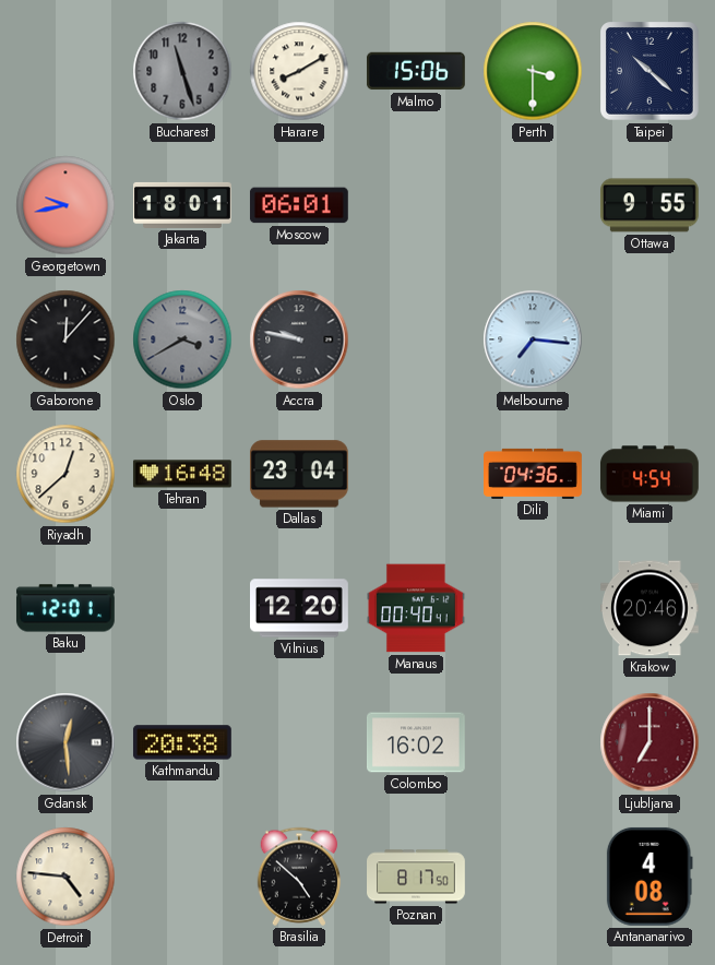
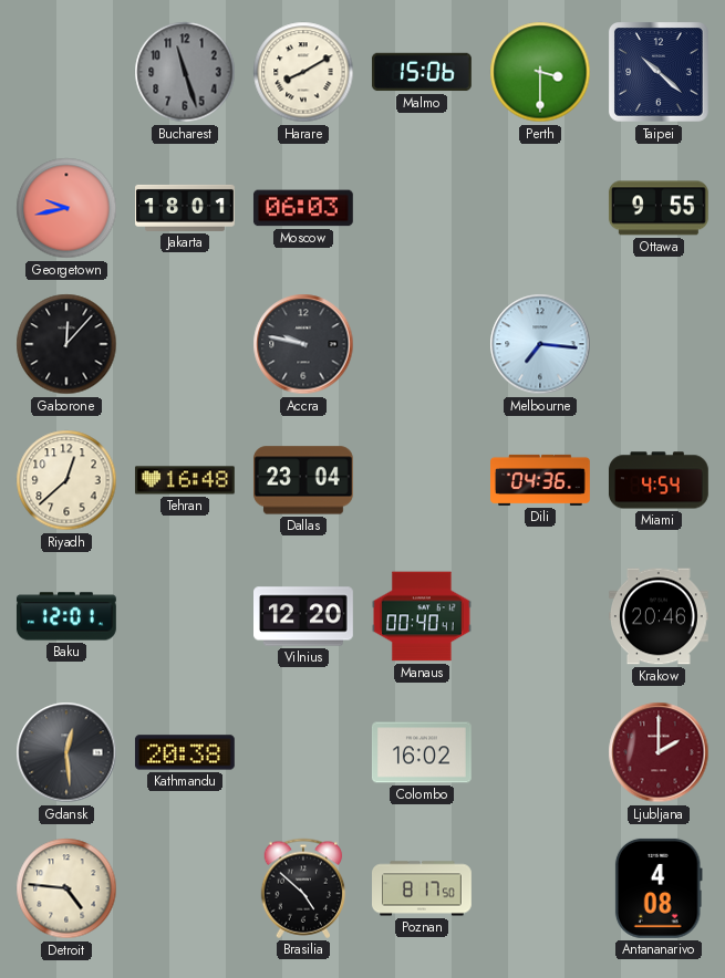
Moscow: 06:01 -> 06:03 (303, 208)
Oslo: 3:40 -> none (182, 339)
Ljubljana: 7:00 -> 2:00 (659, 752)
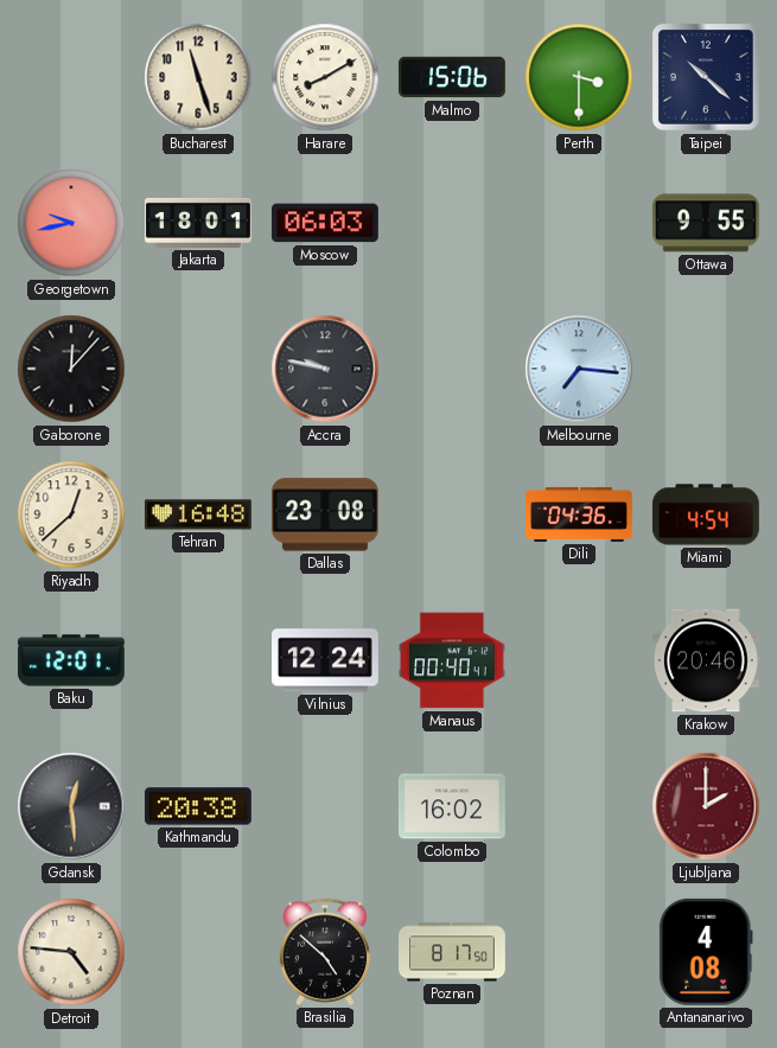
Bucharest dial: grey -> cream (198, 77)
Dallas: 23:04 -> 23:08 (325, 515)
Vilnius: 12:20 -> 12:24 (326, 660)
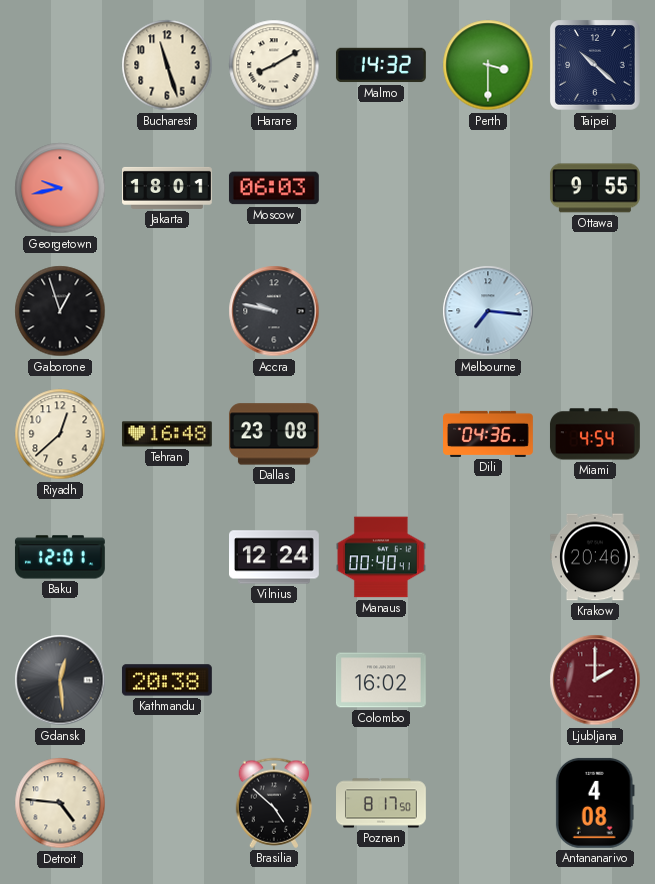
Malmo: 15:06 -> 14:32 (381, 65)
Gaborone: 12:07 -> 12:57 (60, 311)
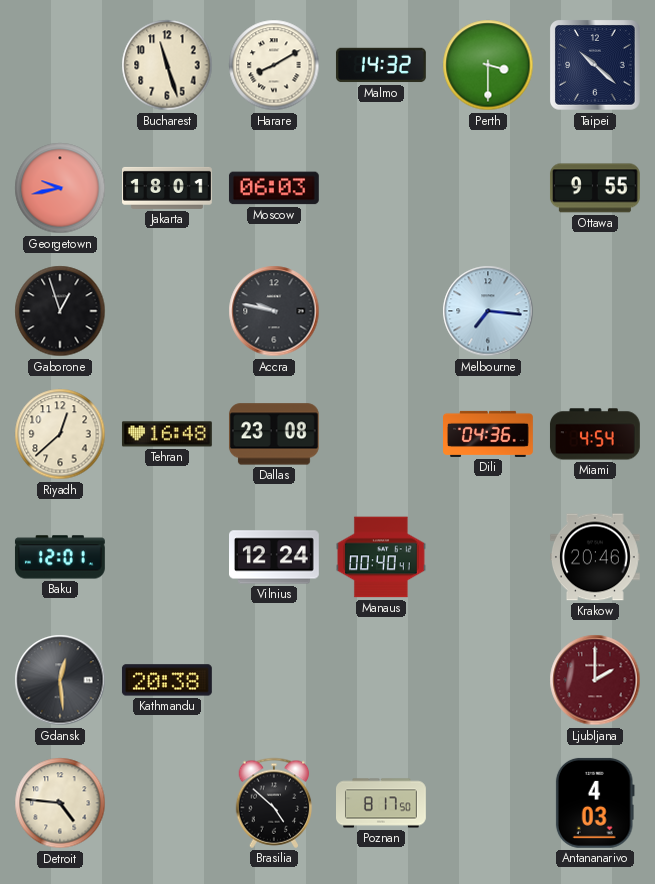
Colombo: 16:02 -> none (381, 680)
Antananarivo: 4:08 -> 4:03 (595, 803)
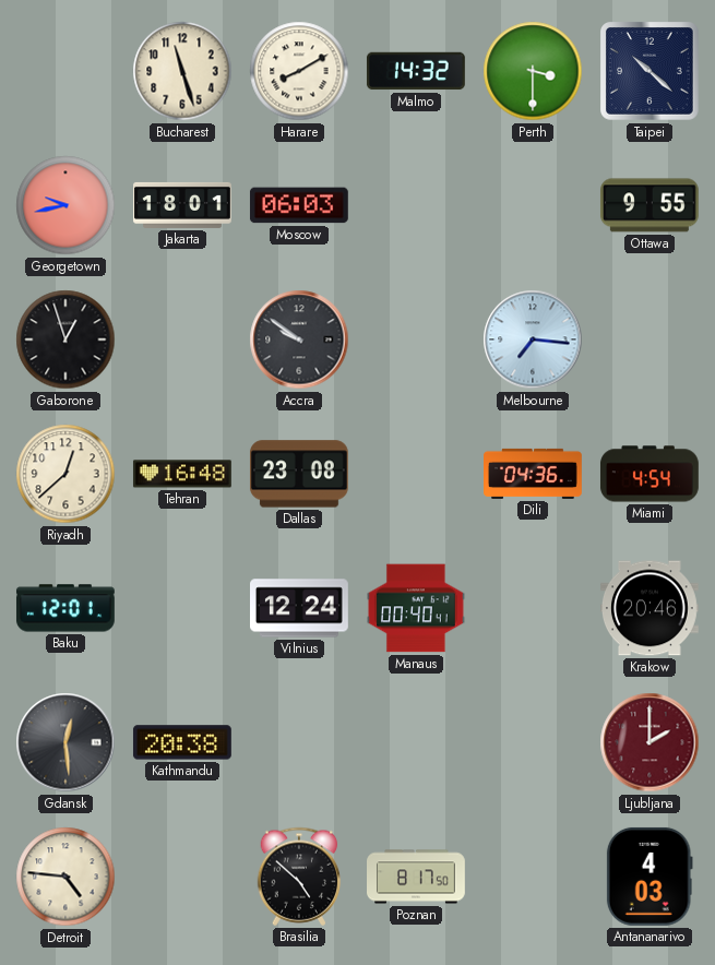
Accra: 9:47 -> 9:51 (299, 339)
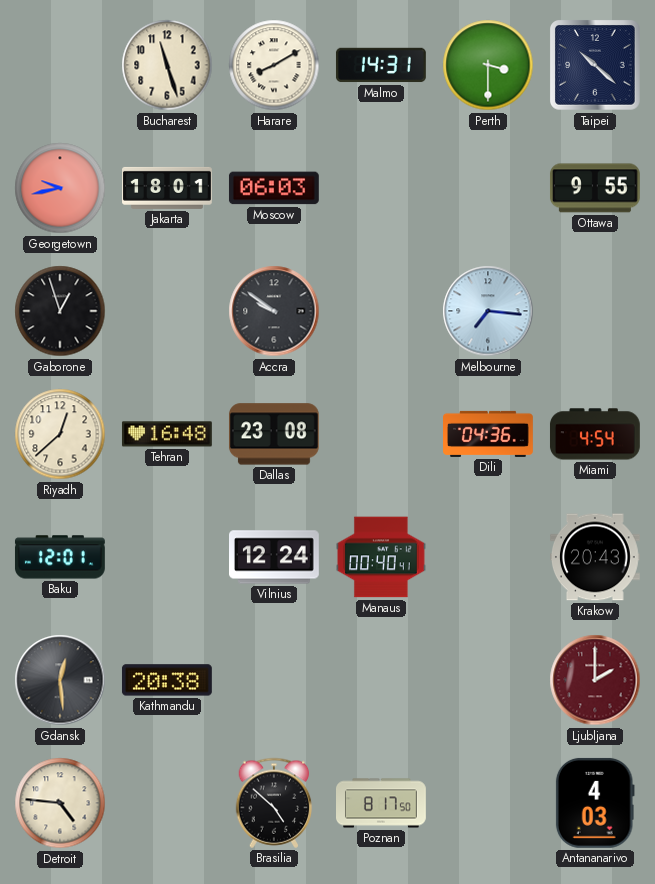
Malmo: 14:32 -> 14:31 (381, 65)
Krakow: 20:46 -> 20:43 (596, 557)
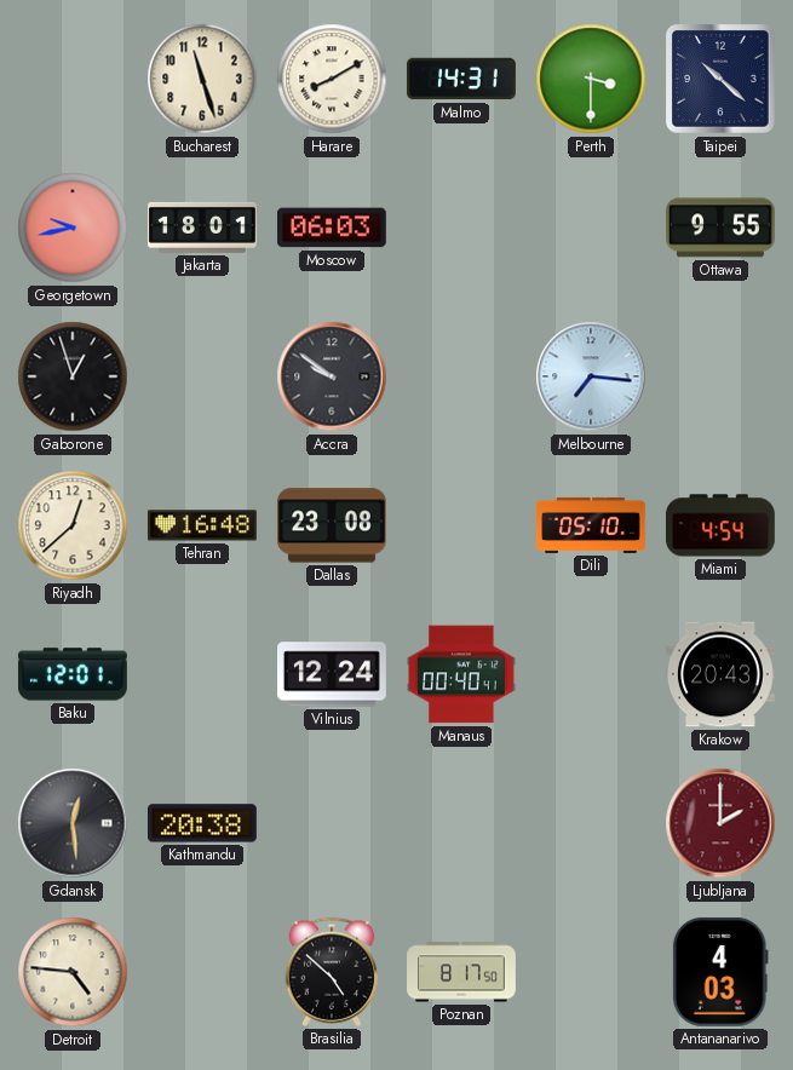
Dili: 04:36 -> 05:10 (592, 525)
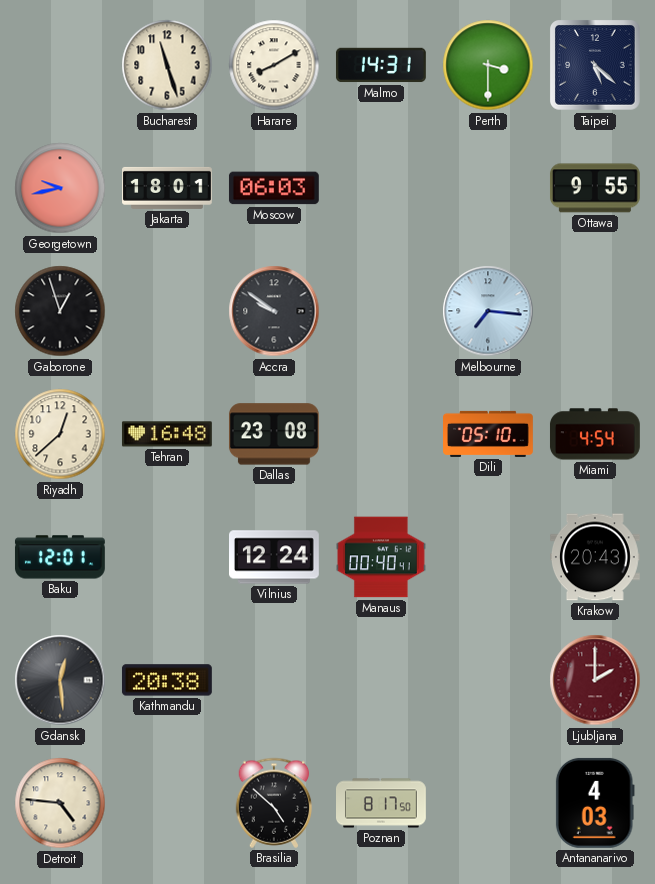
Taipei: 10:22 -> 5:22 (596, 66)
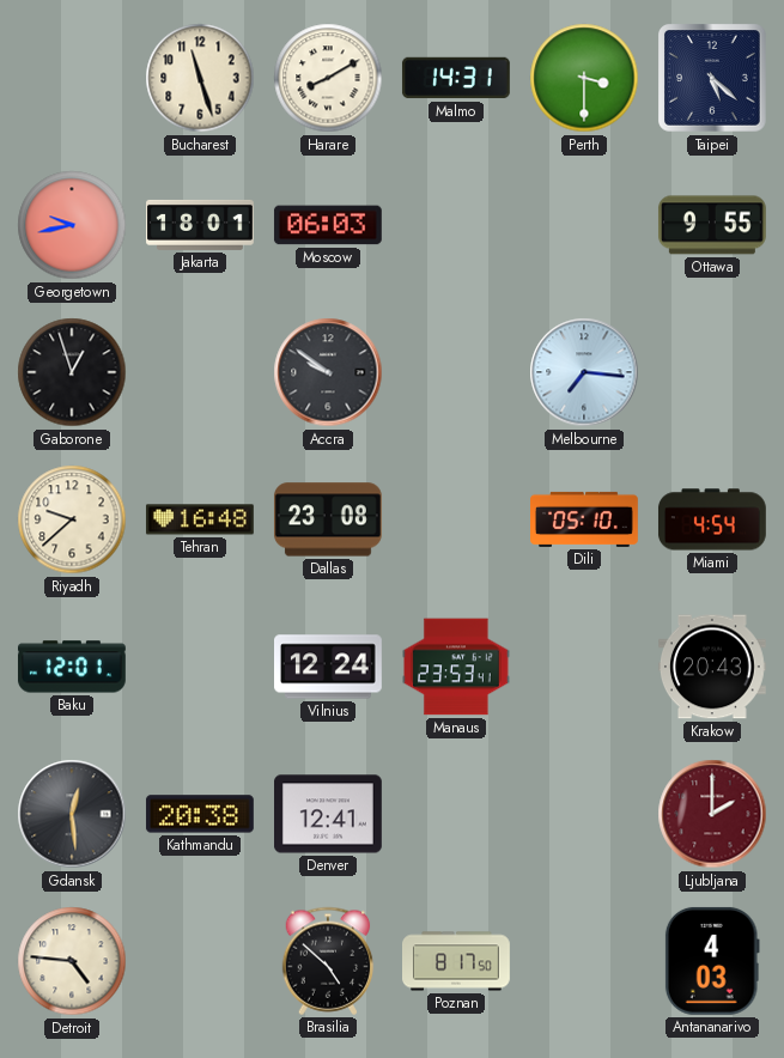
Riyadh: 12:38 -> 9:38 (72, 519)
Manaus: 00:40 -> 23:53 (457, 667)
Denver: none -> 12:41 (329, 814)
